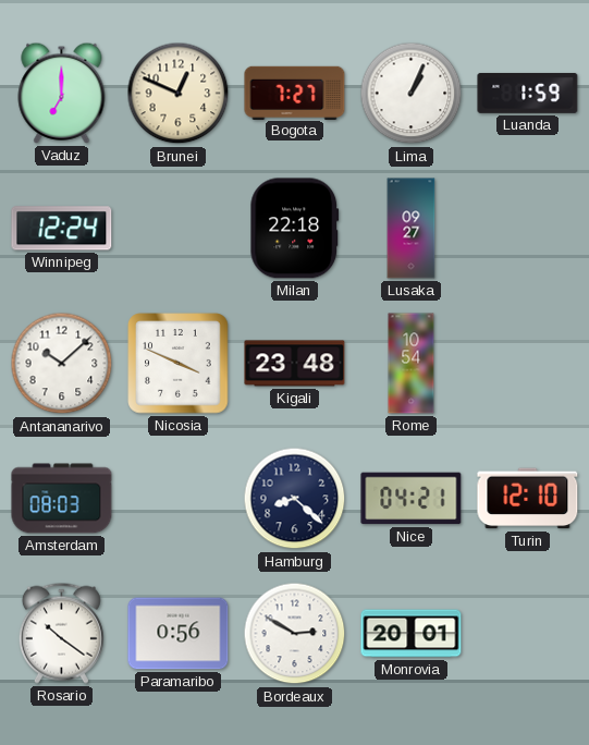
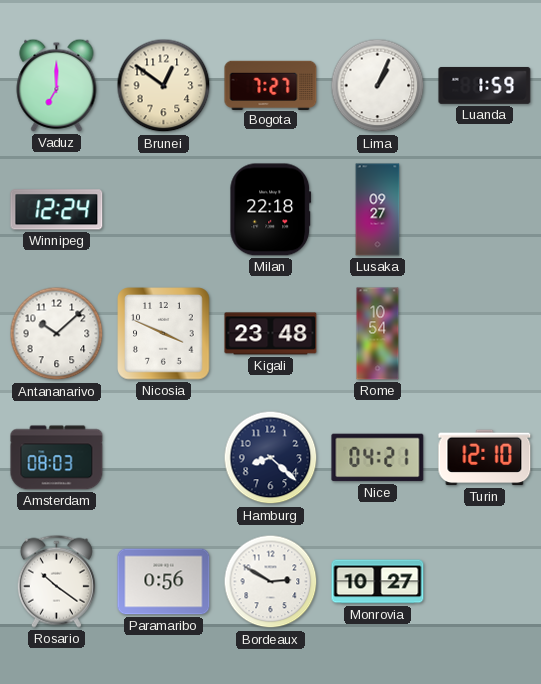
Brunei: 12:49 -> 12:51 (164, 86)
Monrovia: 20:01 -> 10:27 (378, 582)
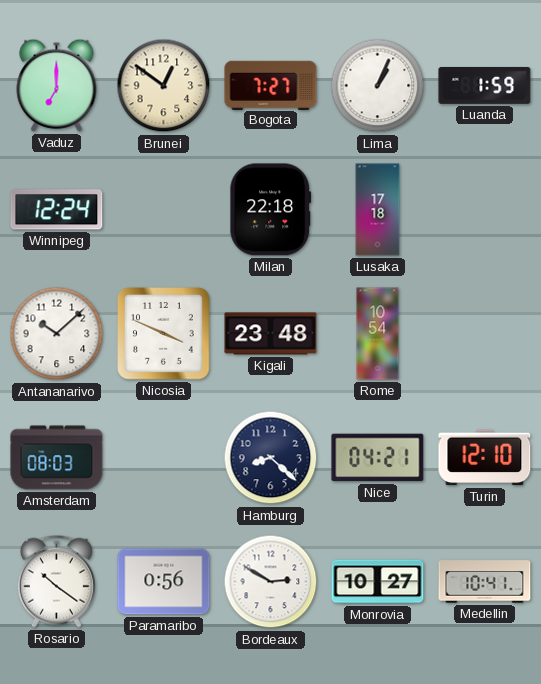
Lusaka: 09:27 -> 17:18 (378, 210)
Medellin: none -> 10:41 (485, 582)
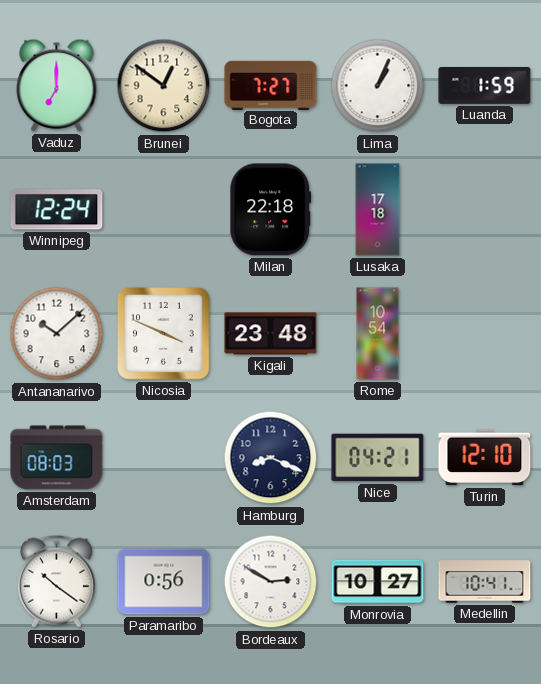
Hamburg: 8:22 -> 8:19 (271, 458)
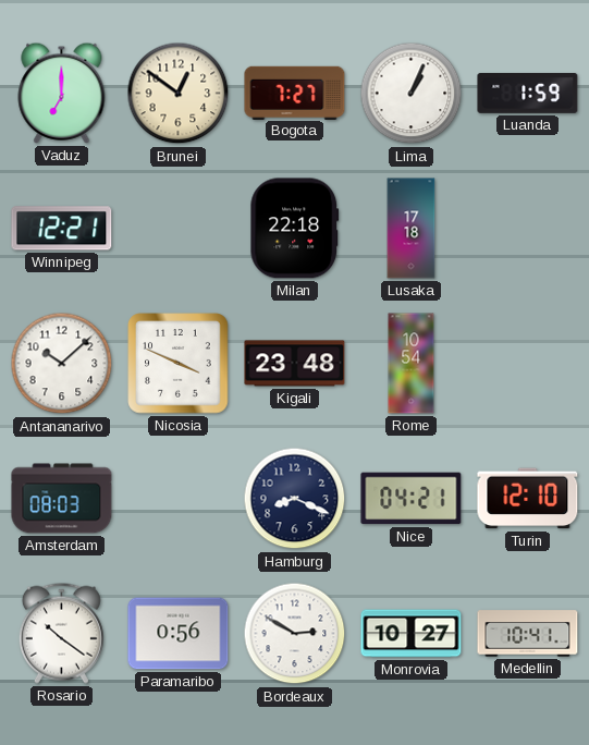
Winnipeg: 12:24 -> 12:21 (62, 229)
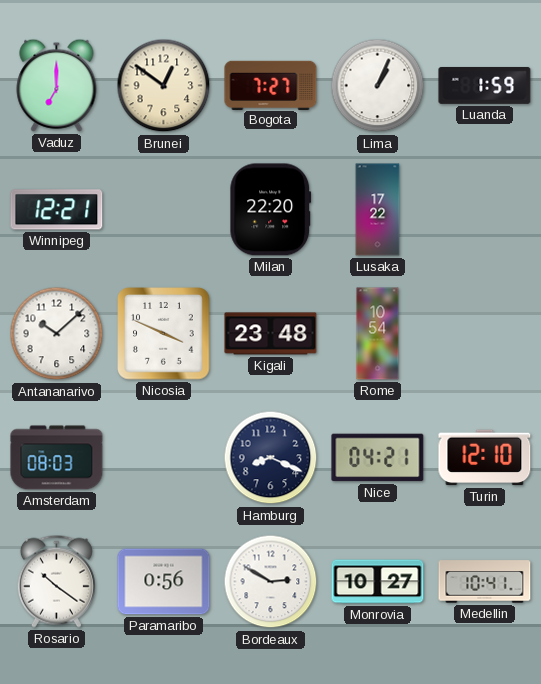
Milan: 22:18 -> 22:20 (271, 210)
Lusaka: 17:18 -> 17:22 (378, 210)
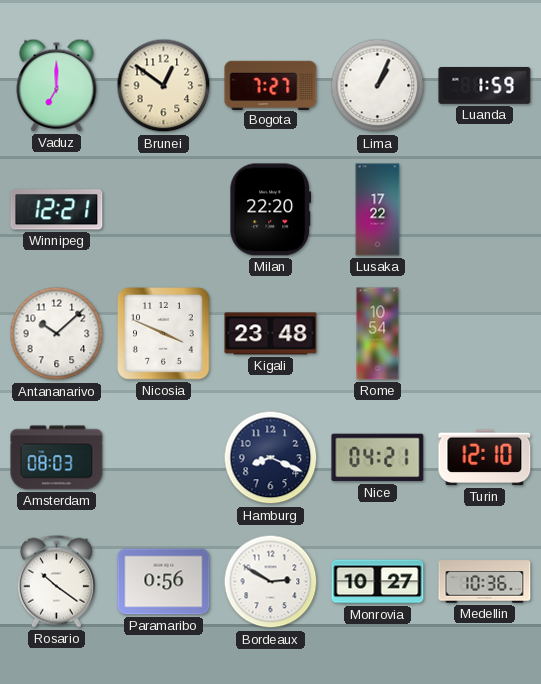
Medellin: 10:41 -> 10:36 (485, 582)
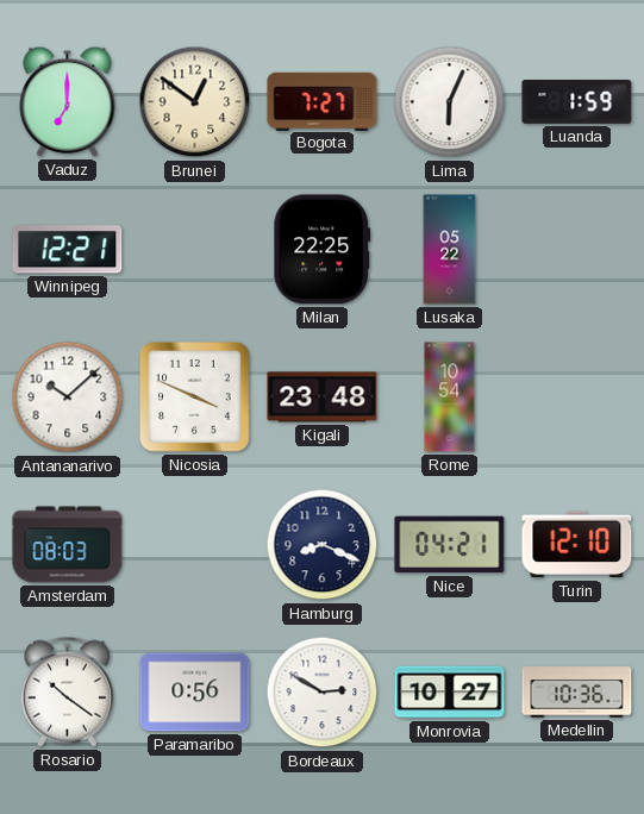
Lima: 1:04 -> 6:04 (450, 102)
Milan: 22:20 -> 22:25 (323, 250)
Lusaka: 17:22 -> 05:22 (450, 250)
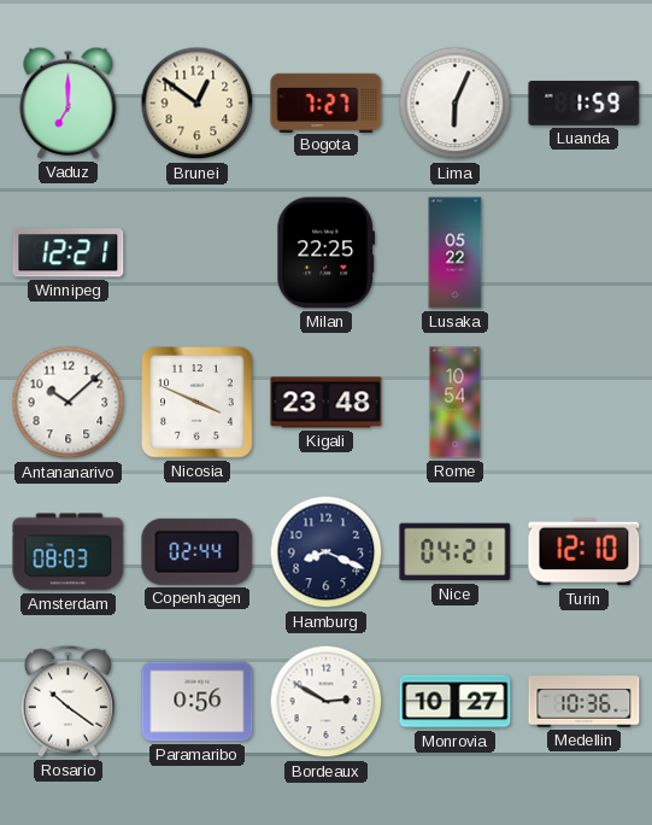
Copenhagen: none -> 02:44 (198, 551)
